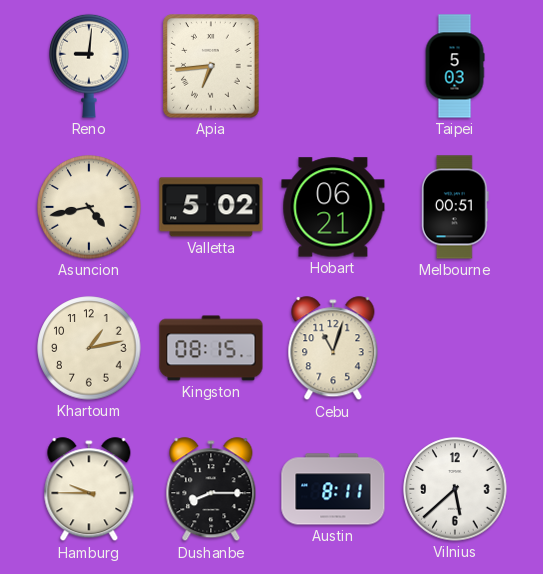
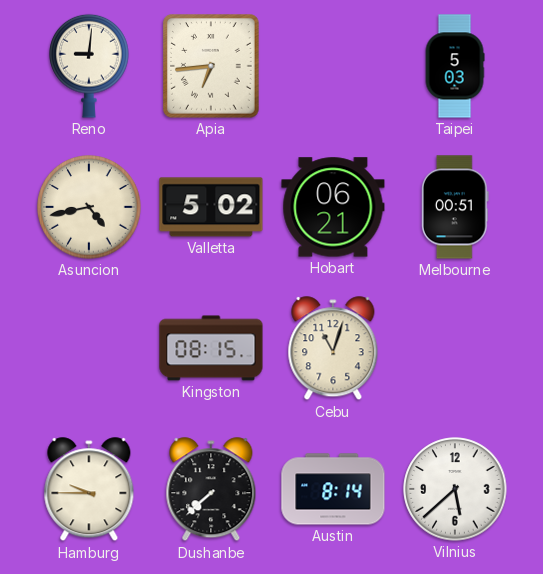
Khartoum: 1:13 -> none (89, 348)
Dushanbe: 8:15 -> 7:38 (211, 490)
Austin: 8:11 -> 8:14 (333, 489)
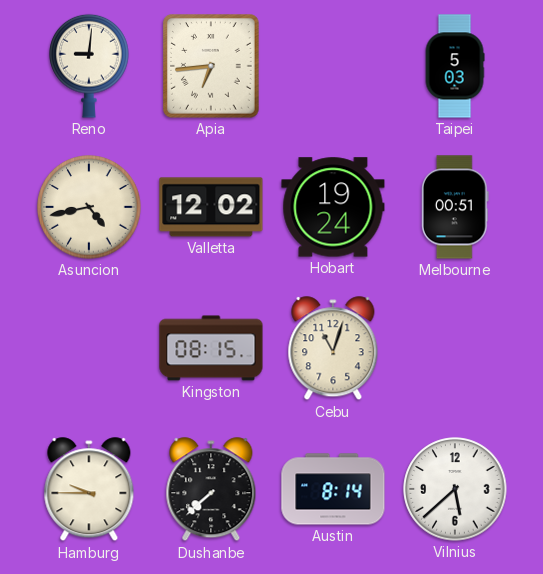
Valletta: 5:02 -> 12:02 (211, 207)
Hobart: 06:21 -> 19:24 (333, 207)
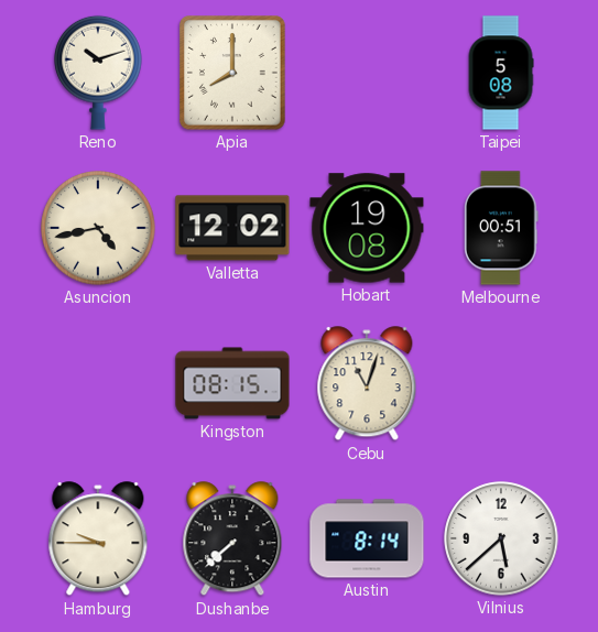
Reno: 9:01 -> 10:12 (98, 73)
Apia: 6:44 -> 8:00 (233, 73)
Taipei: 5:03 -> 5:08 (501, 73)
Hobart: 19:24 -> 19:08 (367, 228)
